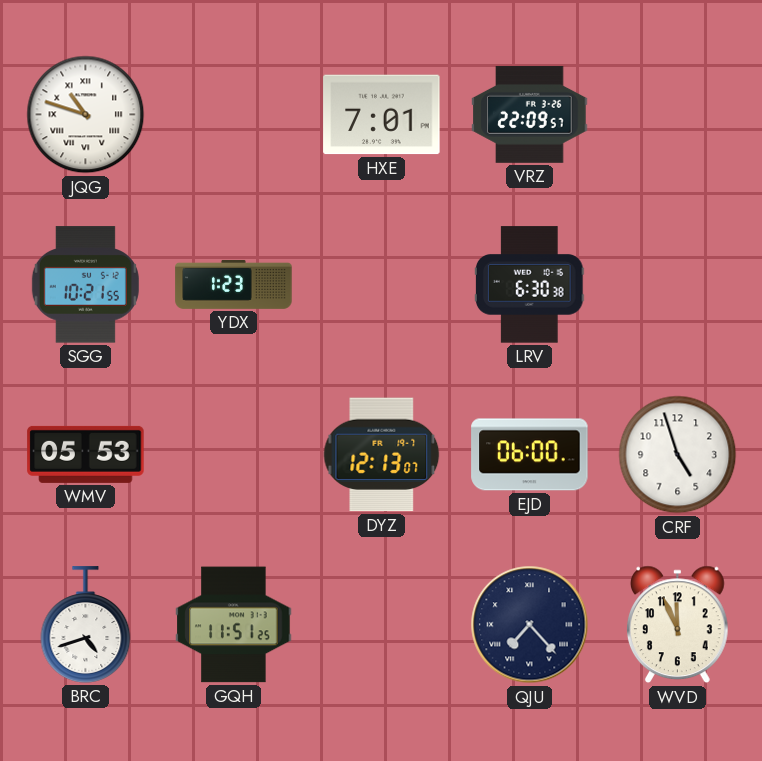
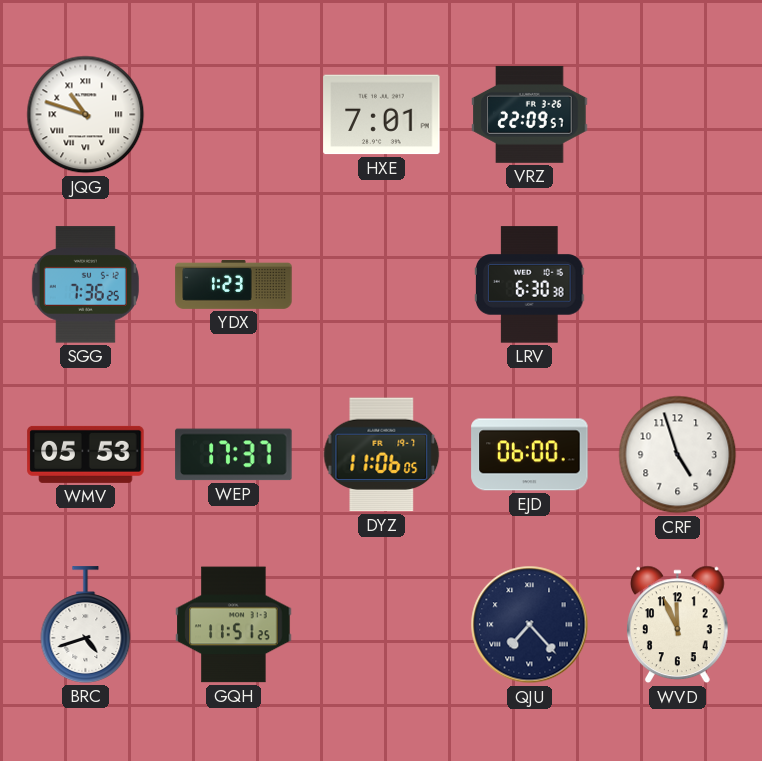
SGG: 10:21 -> 7:36 (85, 285)
WEP: none -> 17:37 (234, 455)
DYZ: 12:13 -> 11:06 (382, 455)
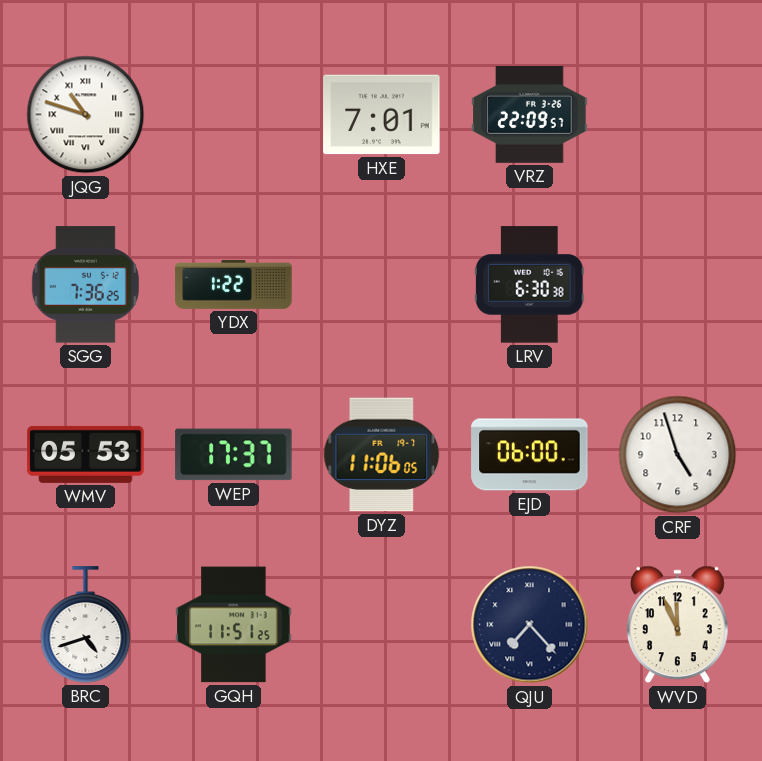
YDX: 1:23 -> 1:22 (234, 284)
